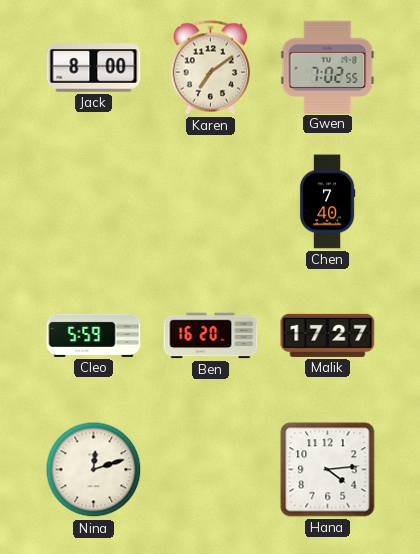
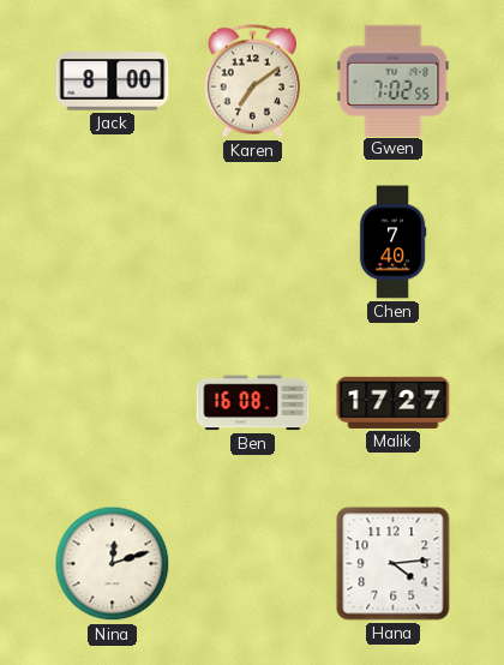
Cleo: 5:59 -> none (94, 335)
Ben: 16:20 -> 16:08 (253, 403)
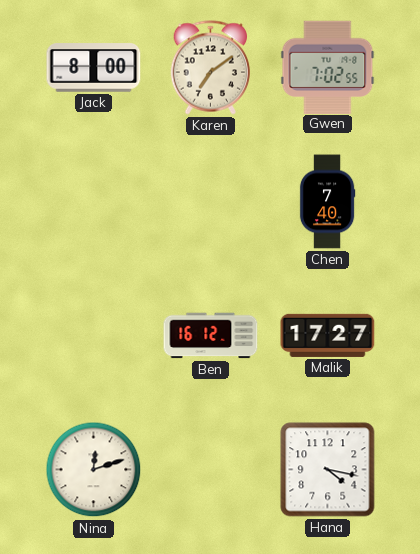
Ben: 16:08 -> 16:12 (211, 336)
Hana: 4:14 -> 4:17 (328, 470)
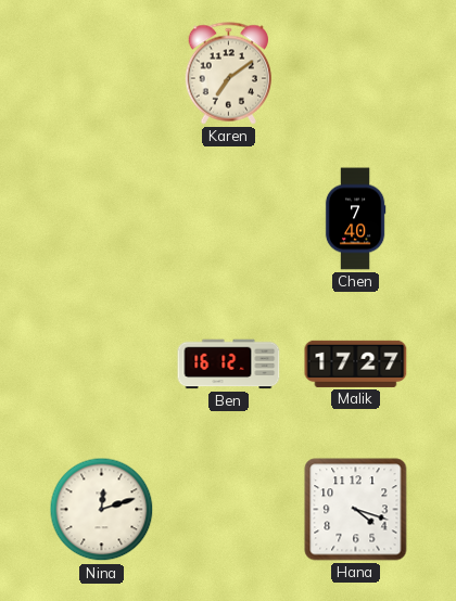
Jack: 8:00 -> none (94, 68)
Gwen: 7:02 -> none (328, 67)
Hana: 4:17 -> 4:18 (356, 510)
